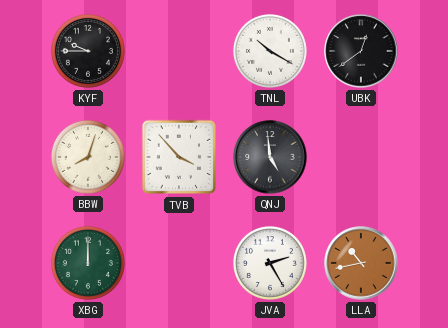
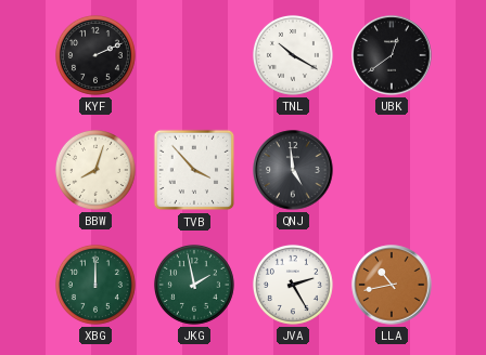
KYF: 9:45 -> 2:11 (95, 55)
JKG: none -> 1:58 (194, 285)
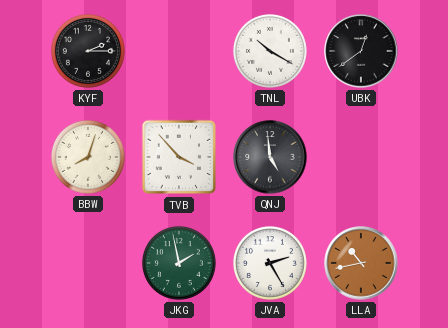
KYF: 2:11 -> 2:15 (88, 51)
XBG: 12:00 -> none (95, 285)
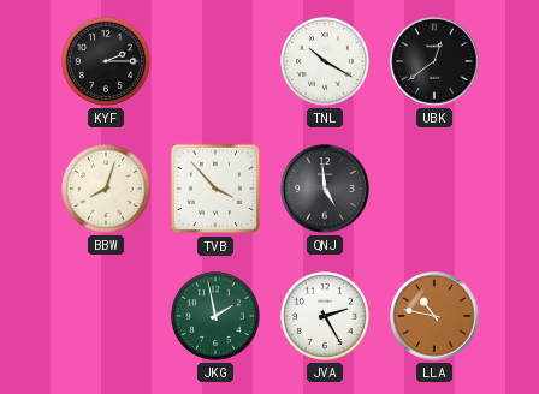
LLA: 10:43 -> 10:47 (434, 316)
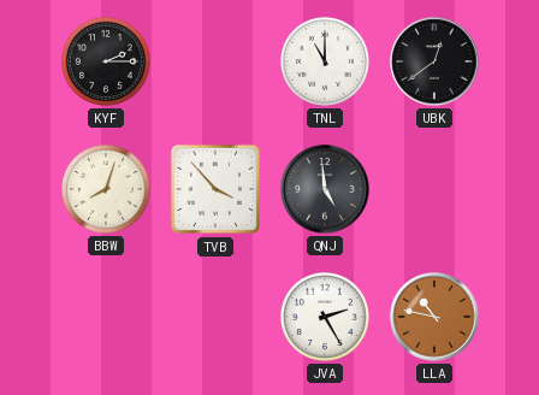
TNL: 10:20 -> 11:00 (325, 61)
JKG: 1:58 -> none (215, 316)
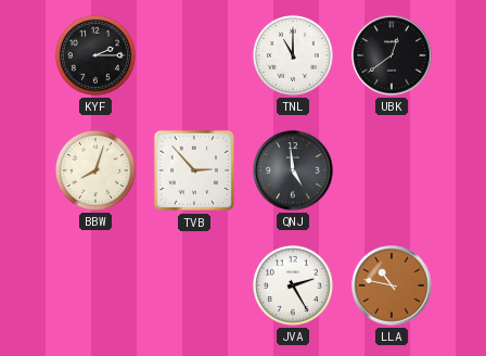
TVB: 3:53 -> 2:53 (194, 170)
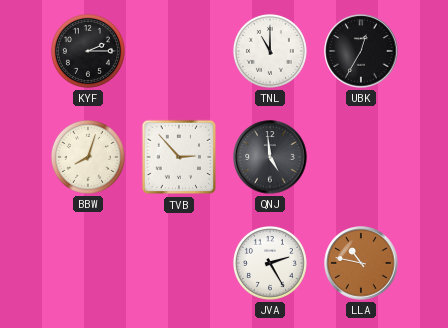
UBK: 12:39 -> 12:35 (361, 51)
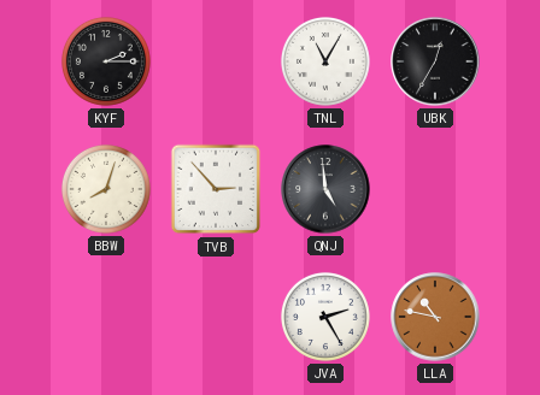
TNL: 11:00 -> 11:05 (325, 61)
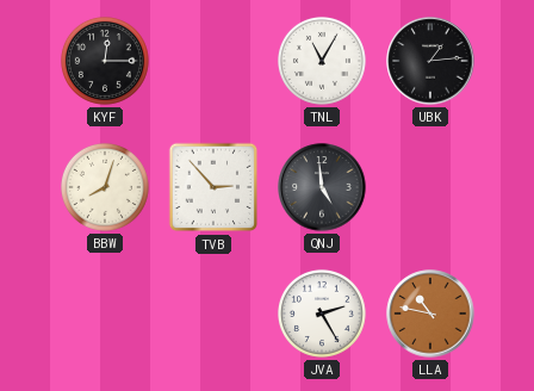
KYF: 2:15 -> 12:15 (105, 61)
UBK: 12:35 -> 1:14 (430, 61)
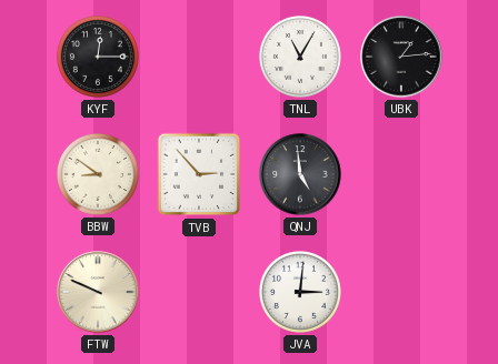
BBW: 8:03 -> 8:51 (98, 174)
FTW: none -> 9:49 (98, 292)
JVA: 2:25 -> 3:01 (300, 292)
LLA: 10:47 -> none (430, 314)
